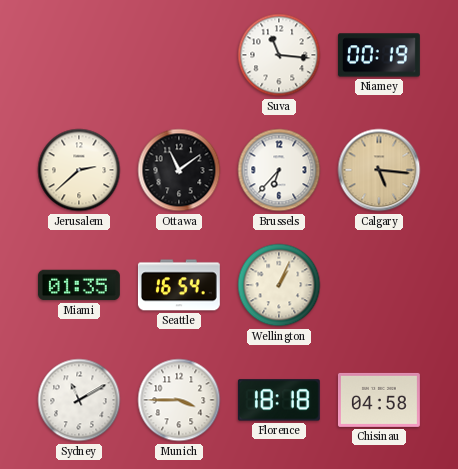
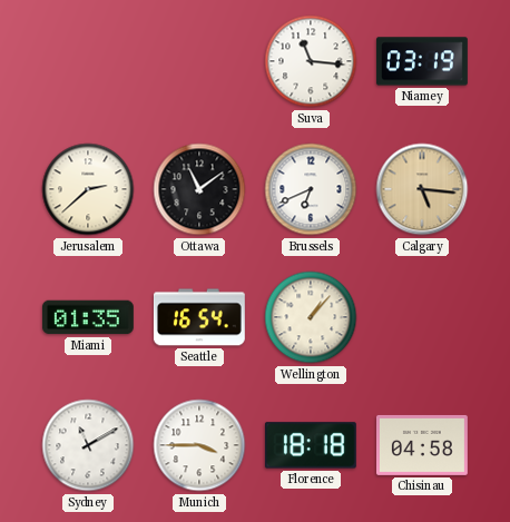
Niamey: 00:19 -> 03:19 (422, 61)
Brussels: 6:37 -> 6:41 (311, 189)
Wellington: 1:04 -> 1:07 (311, 317)
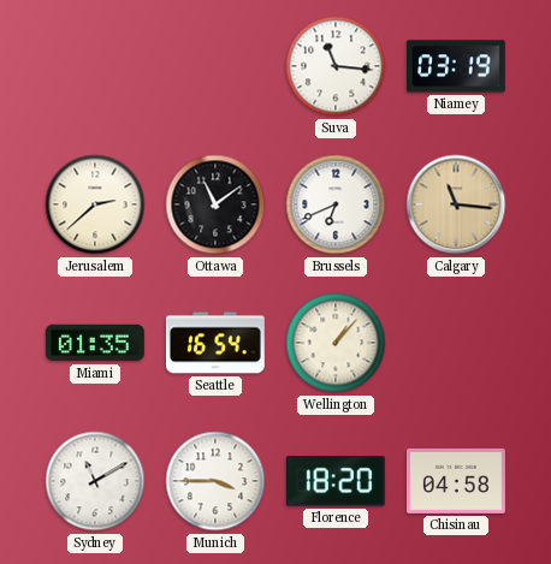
Calgary: 5:16 -> 11:16 (456, 204)
Florence: 18:18 -> 18:20 (336, 481)
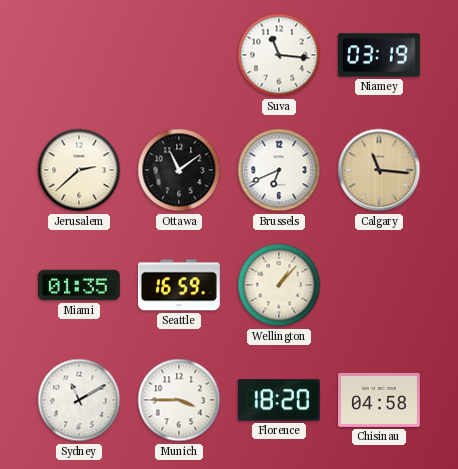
Seattle: 16:54 -> 16:59 (179, 285)
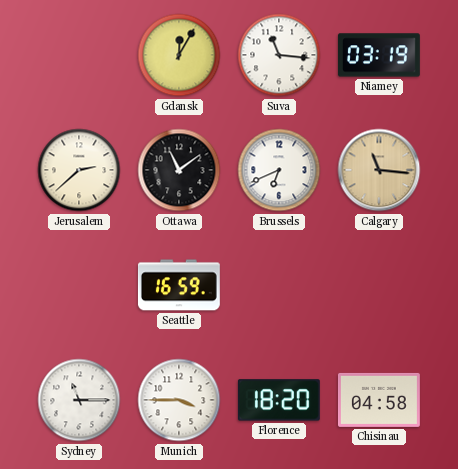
Gdansk: none -> 12:05 (179, 55)
Miami: 01:35 -> none (79, 285)
Wellington: 1:07 -> none (279, 285)
Sydney: 11:10 -> 11:15 (79, 400)
